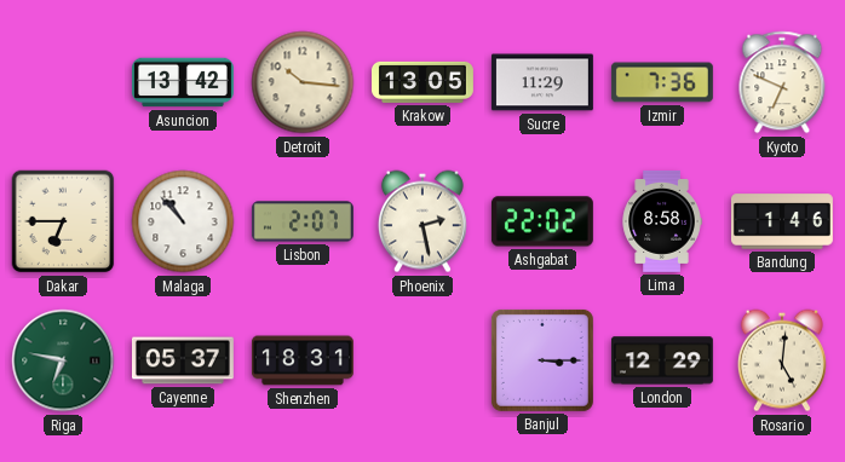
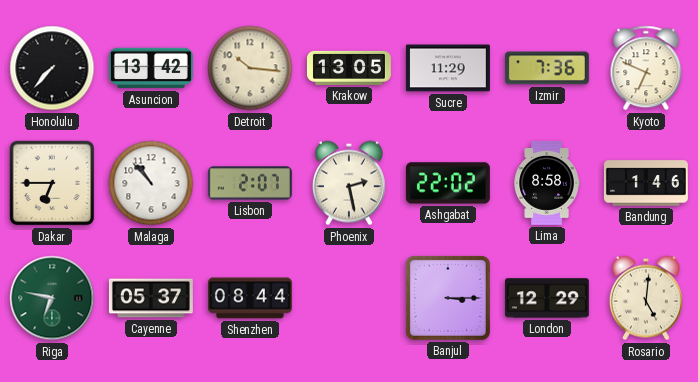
Honolulu: none -> 7:37 (52, 68)
Shenzhen: 18:31 -> 08:44 (250, 298)
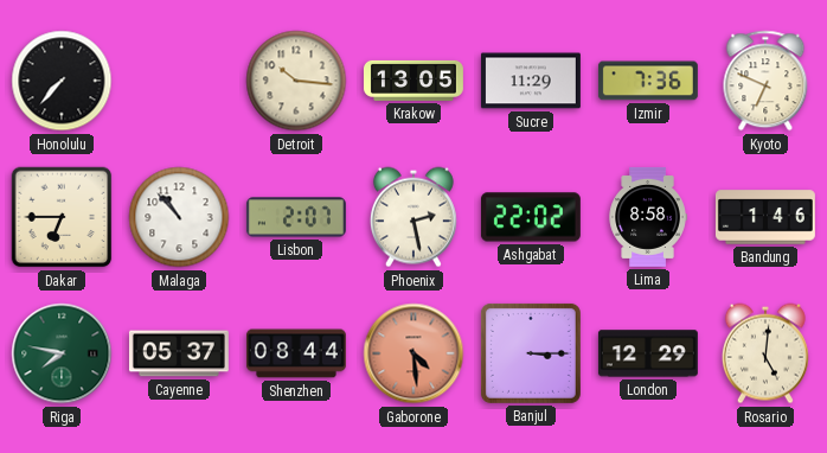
Asuncion: 13:42 -> none (151, 68)
Riga: 6:47 -> 7:47 (62, 353)
Gaborone: none -> 4:29 (413, 353)
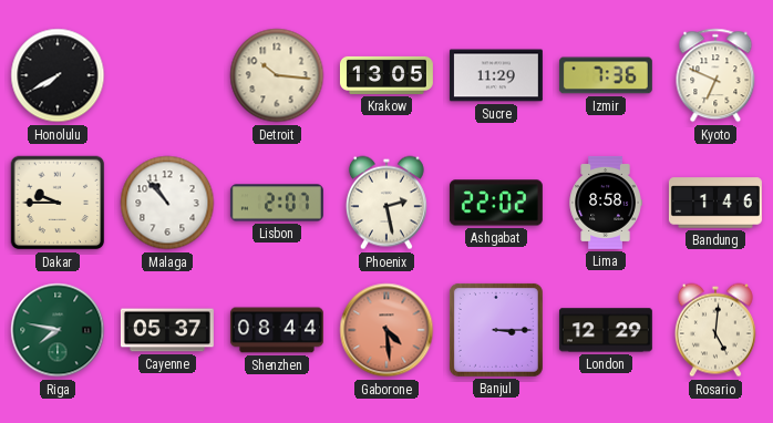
Honolulu: 7:37 -> 7:40 (58, 75)
Dakar: 6:45 -> 9:45 (58, 203)
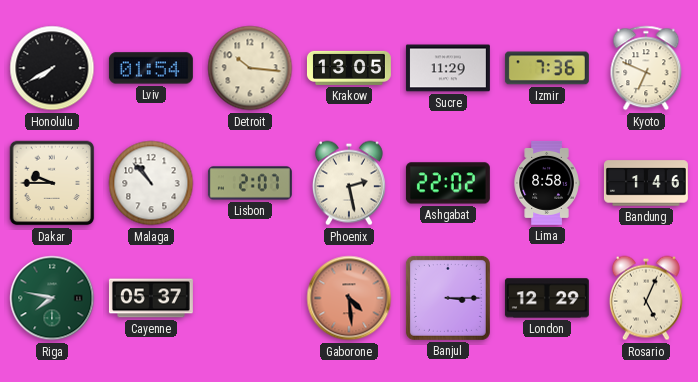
Lviv: none -> 01:54 (151, 68)
Shenzhen: 08:44 -> none (277, 330)
Rosario: 5:01 -> 5:04 (646, 298)
